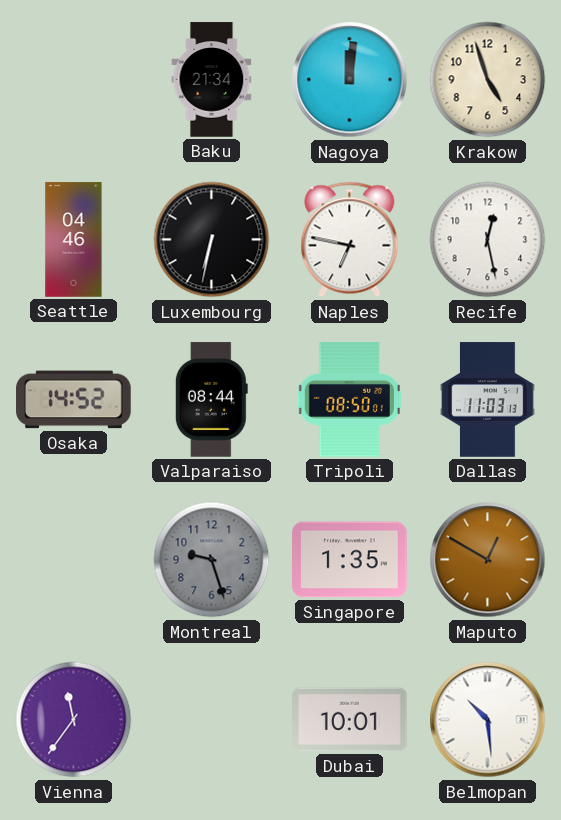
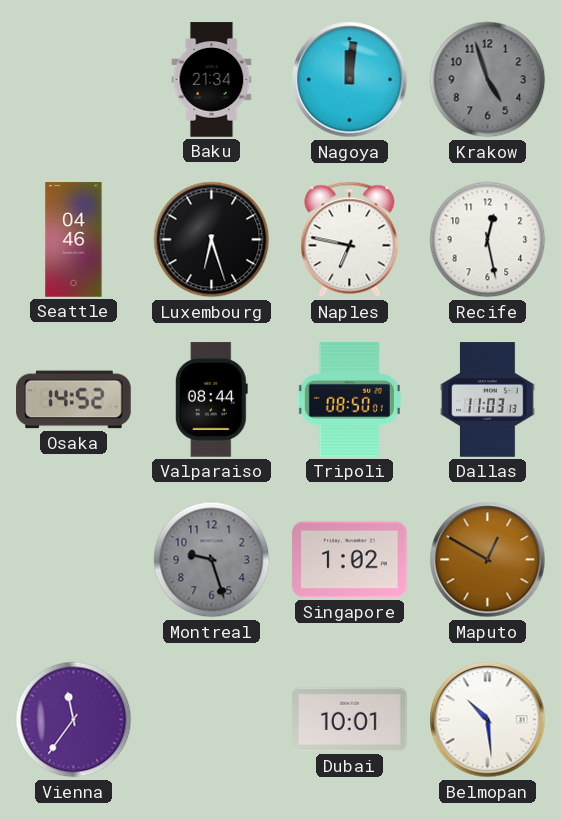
Krakow dial: cream -> grey (488, 80)
Luxembourg: 6:32 -> 6:27 (212, 240)
Singapore: 1:35 -> 1:02 (350, 560)
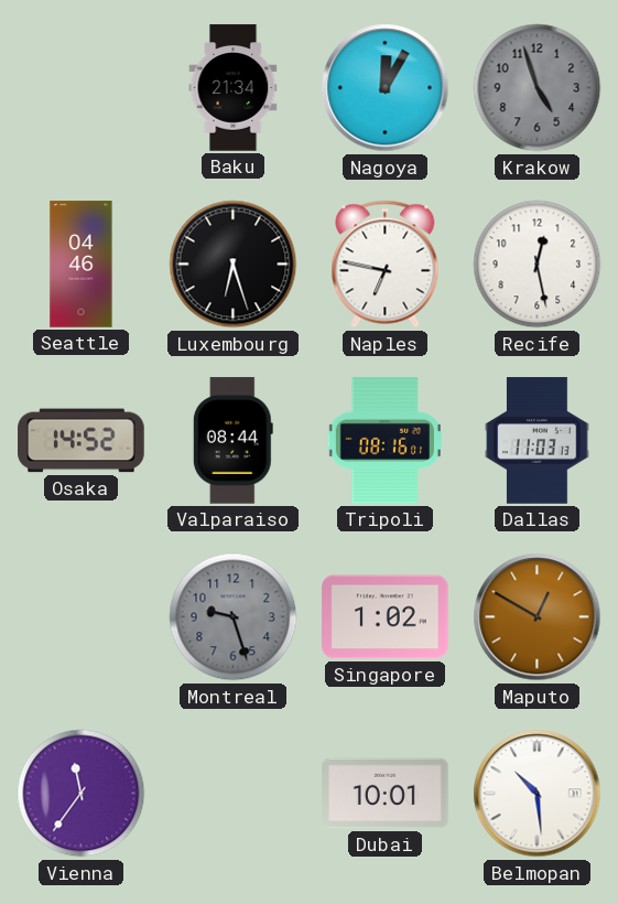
Nagoya: 12:01 -> 12:05 (386, 88)
Tripoli: 08:50 -> 08:16 (384, 441)
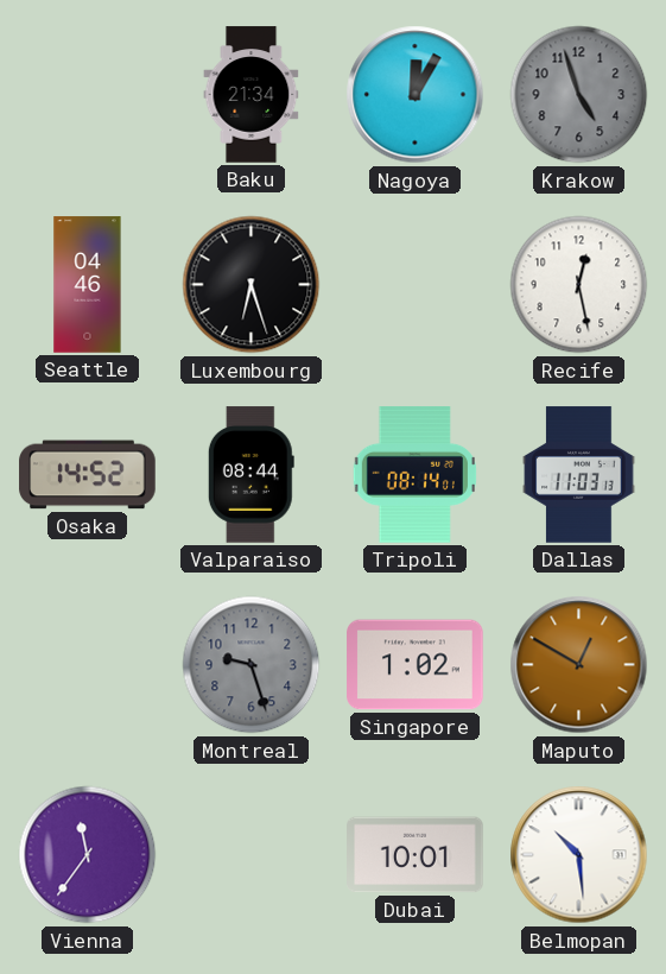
Naples: 6:47 -> none (386, 265)
Tripoli: 08:16 -> 08:14 (414, 475)
